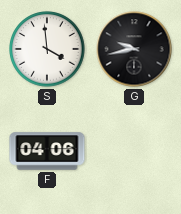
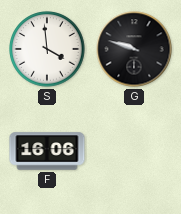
G: 9:43 -> 9:48 (134, 49)
F: 04:06 -> 16:06 (47, 151)
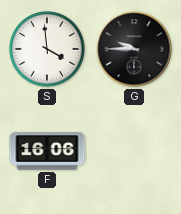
G: 9:48 -> 9:45 (134, 49)
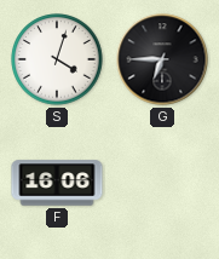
S: 3:59 -> 4:03 (57, 59)
G: 9:45 -> 6:45 (162, 59)
